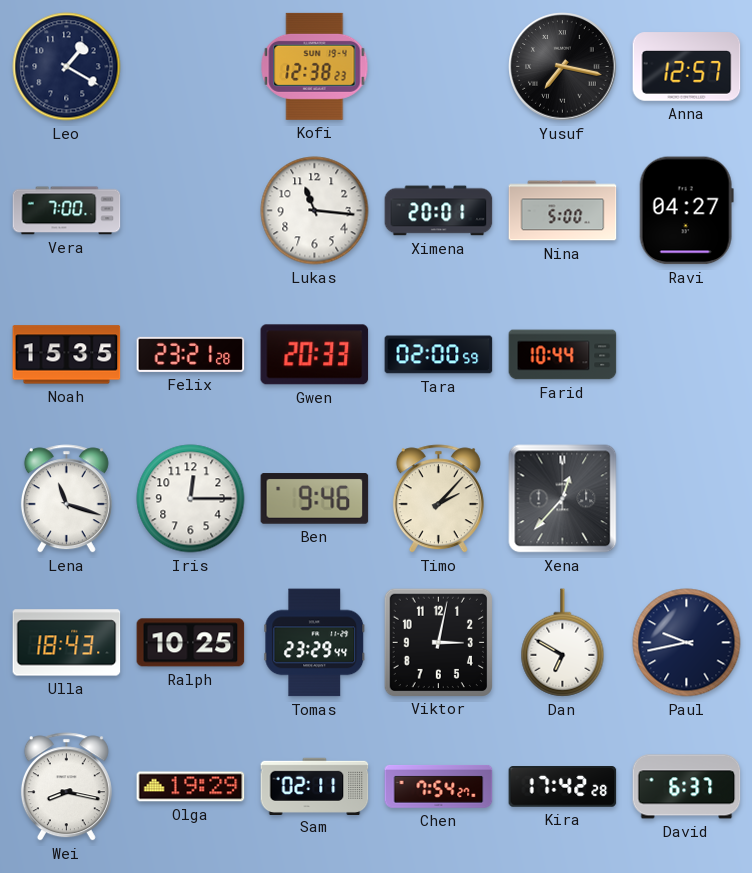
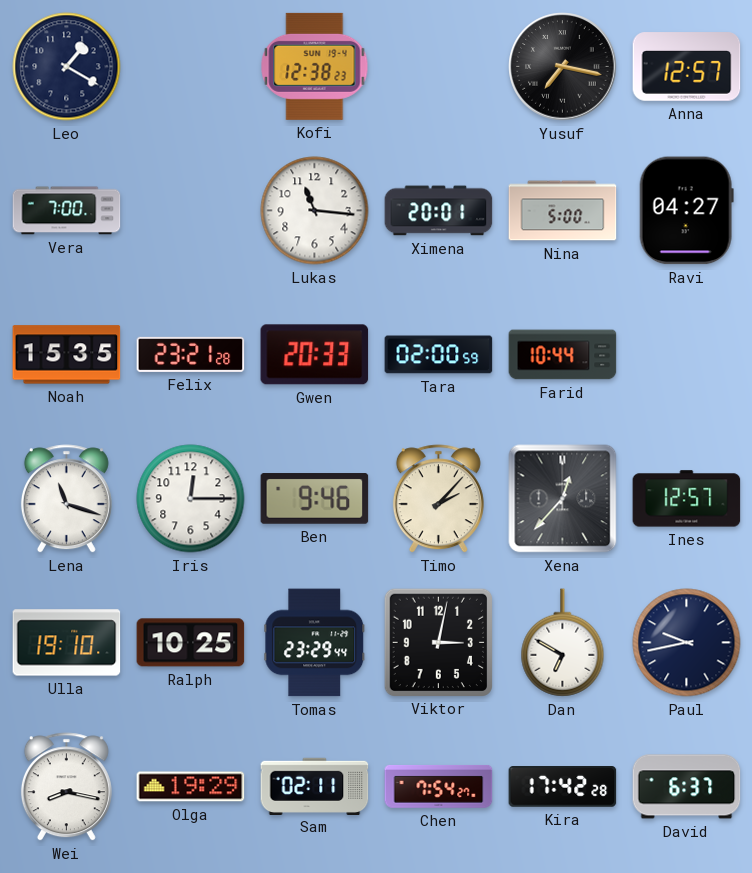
Ines: none -> 12:57 (687, 499)
Ulla: 18:43 -> 19:10 (67, 643)
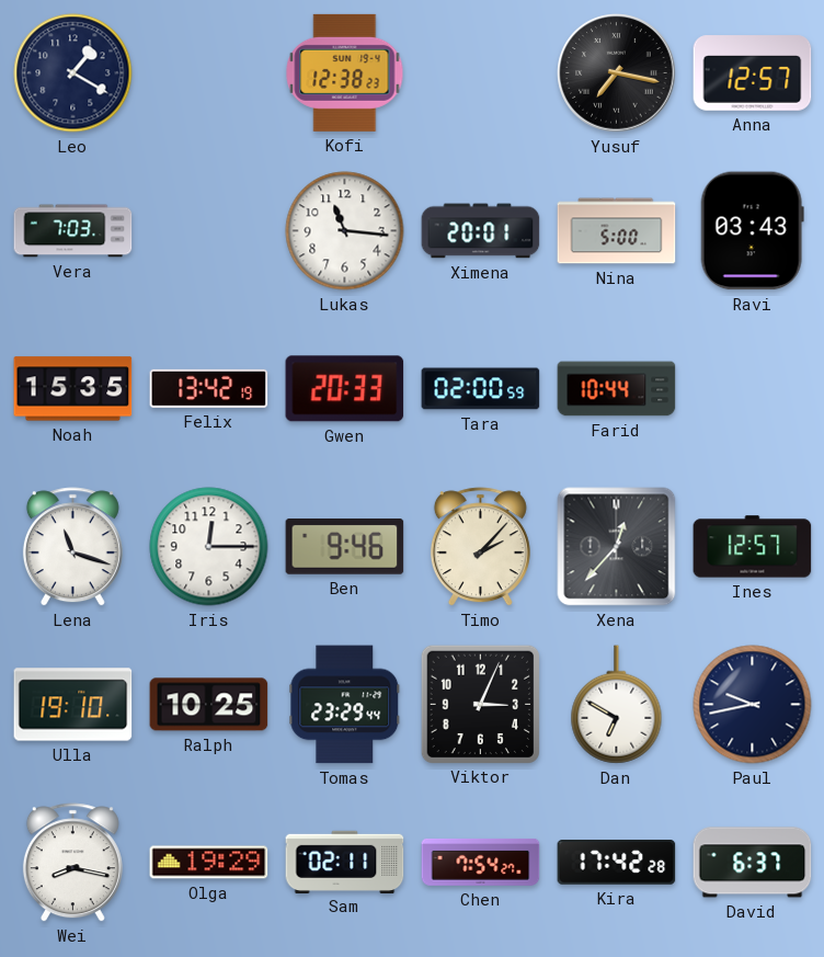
Vera: 7:00 -> 7:03 (73, 231)
Ravi: 04:27 -> 03:43 (752, 231)
Felix: 23:21 -> 13:42 (209, 388)
Viktor: 3:02 -> 3:04 (480, 704)
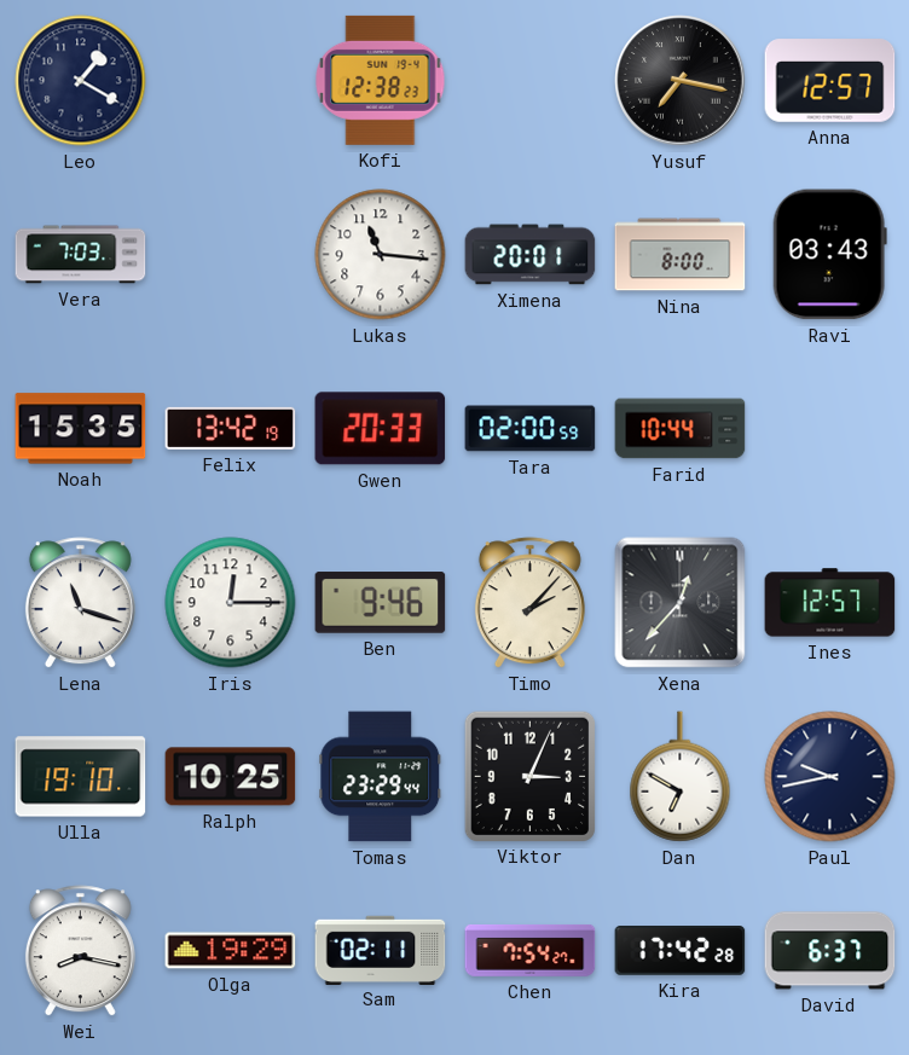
Nina: 5:00 -> 8:00 (681, 255)
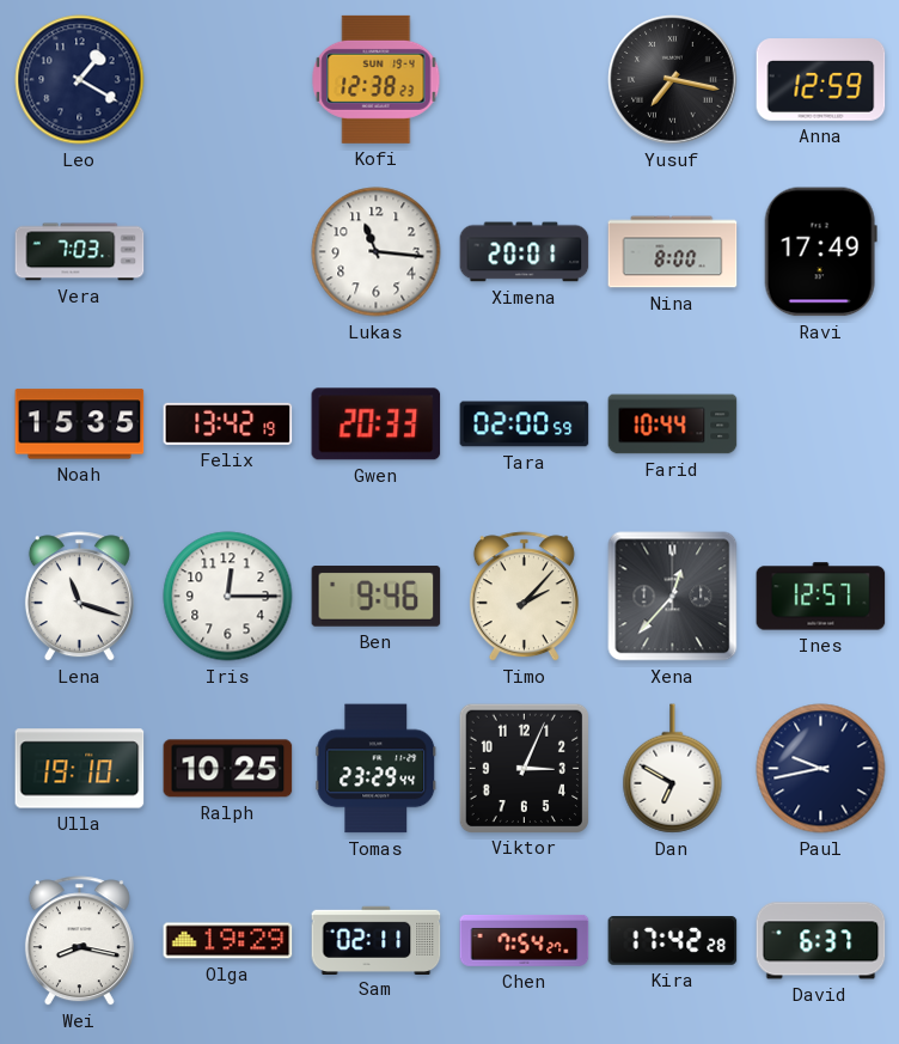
Anna: 12:57 -> 12:59 (821, 80)
Ravi: 03:43 -> 17:49 (820, 252)
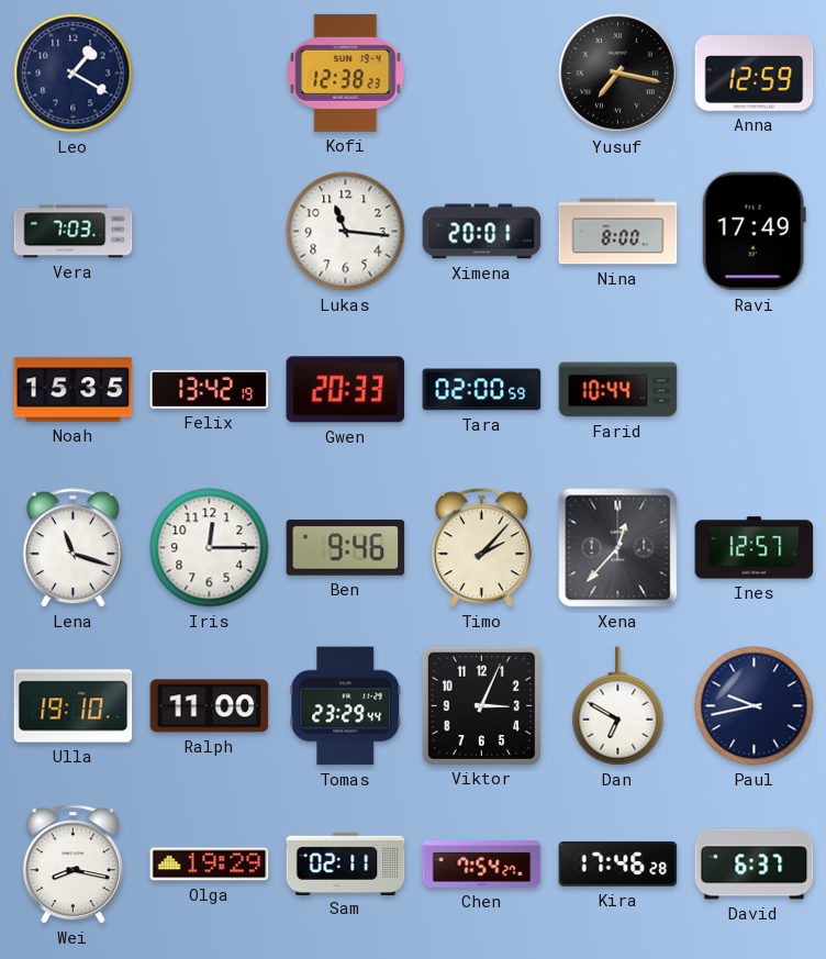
Ralph: 10:25 -> 11:00 (210, 706)
Kira: 17:42 -> 17:46 (618, 865)
